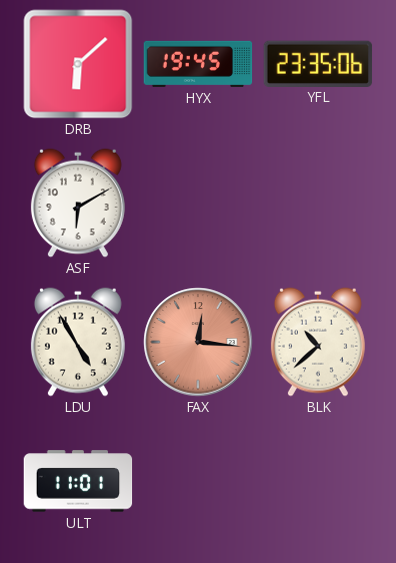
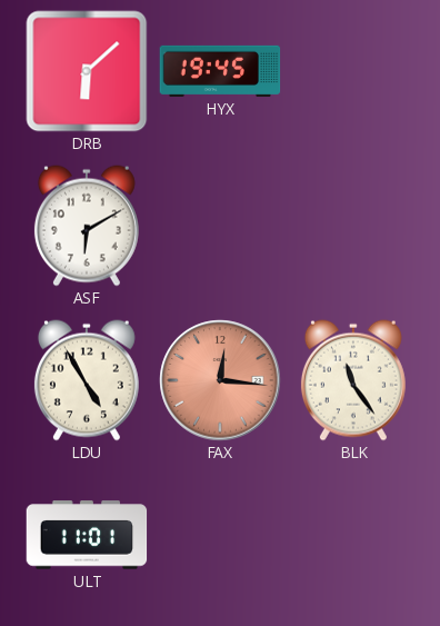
YFL: 23:35 -> none (318, 63)
BLK: 10:38 -> 11:24 (353, 380)
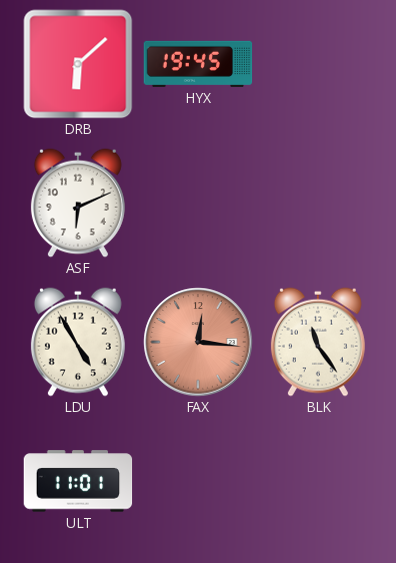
ASF: 6:10 -> 6:11 (78, 203)
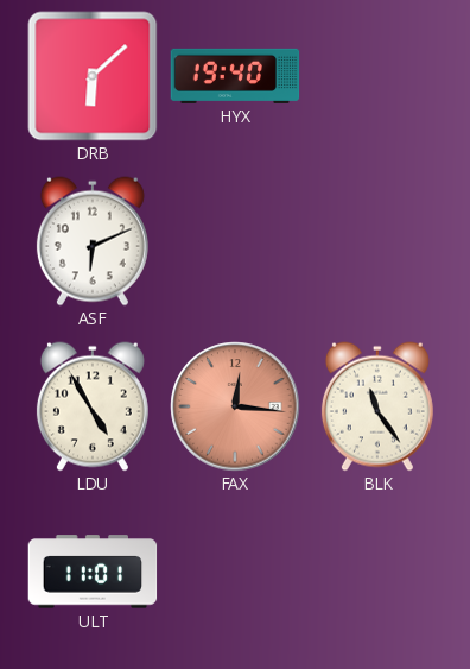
HYX: 19:45 -> 19:40 (235, 76)
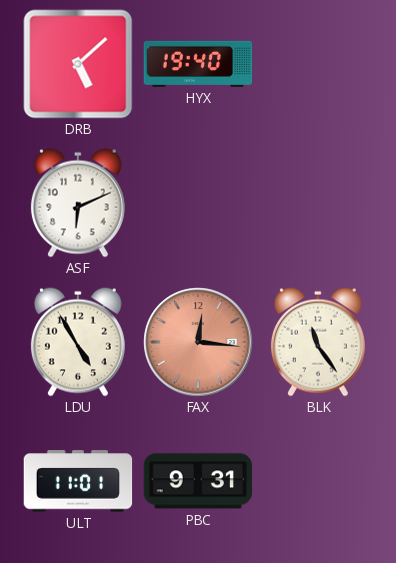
DRB: 6:08 -> 5:08 (78, 64)
PBC: none -> 9:31 (198, 481)
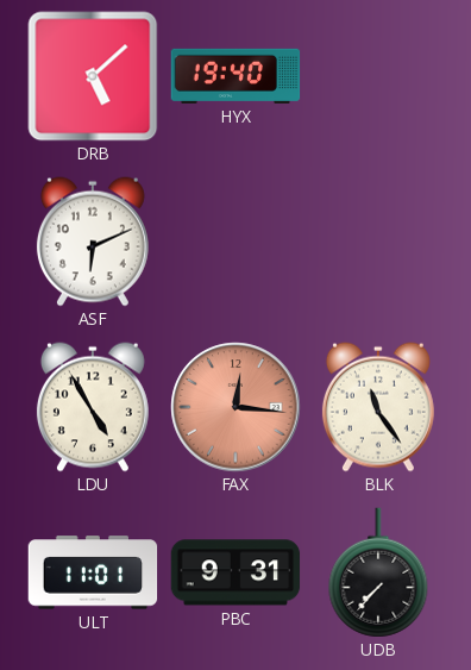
UDB: none -> 7:37 (378, 572)
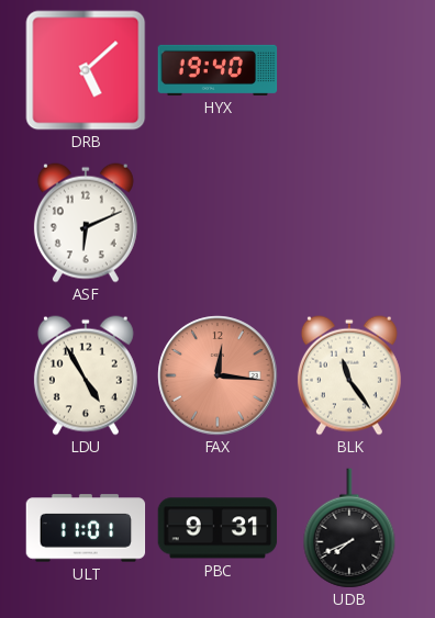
UDB: 7:37 -> 7:41 (349, 528)
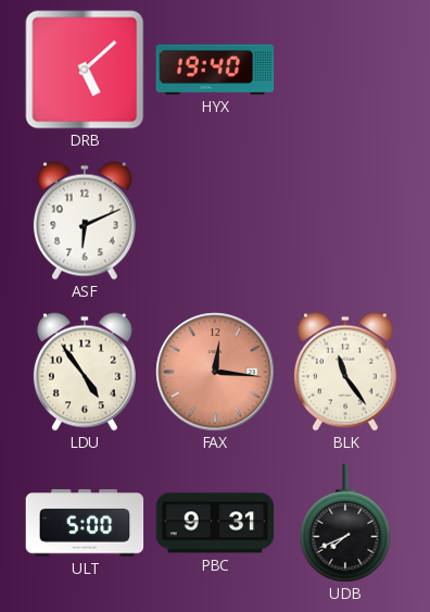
LDU: 4:55 -> 4:54 (85, 372)
ULT: 11:01 -> 5:00 (85, 523)
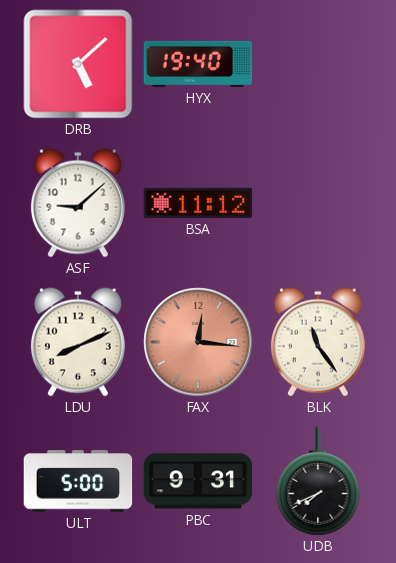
ASF: 6:11 -> 9:08 (78, 203)
BSA: none -> 11:12 (198, 203)
LDU: 4:54 -> 8:11 (78, 342)
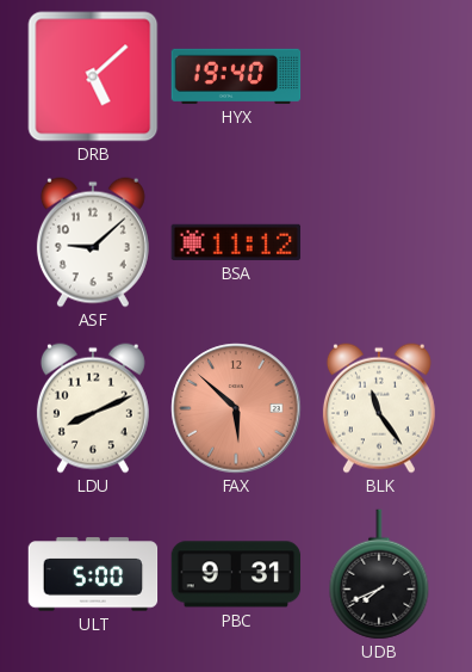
FAX: 12:16 -> 5:52 (236, 408)
